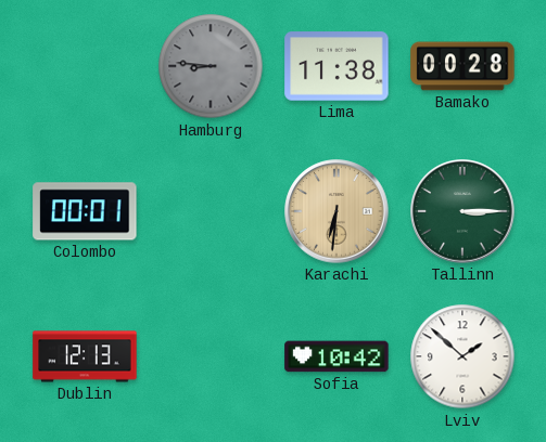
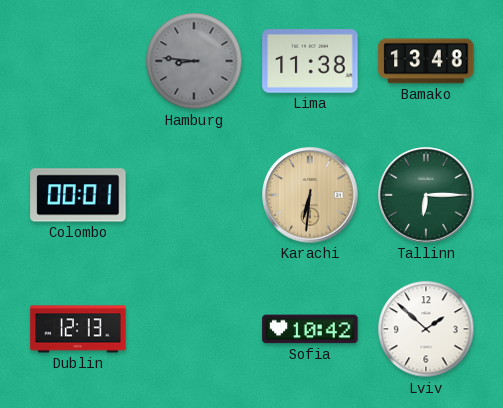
Bamako: 00:28 -> 13:48 (426, 61)
Tallinn: 3:15 -> 6:15 (426, 195)
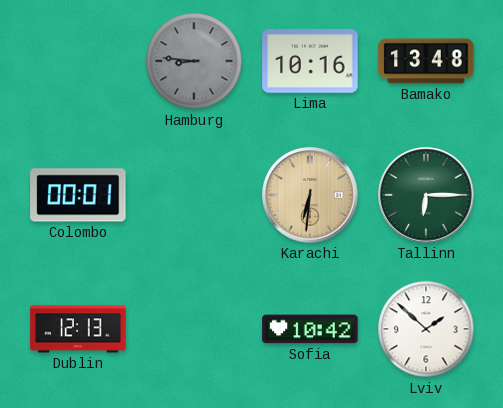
Lima: 11:38 -> 10:16 (310, 61)
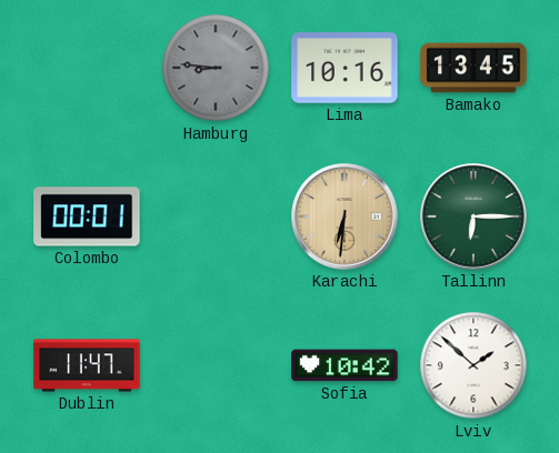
Bamako: 13:48 -> 13:45 (473, 68)
Dublin: 12:13 -> 11:47 (87, 365)
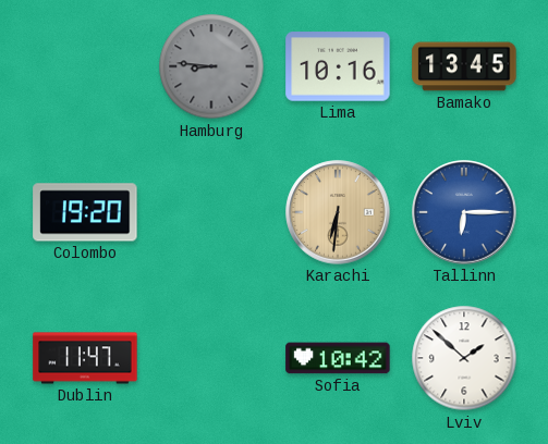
Colombo: 00:01 -> 19:20 (85, 212)
Tallinn dial: green -> blue (464, 212)
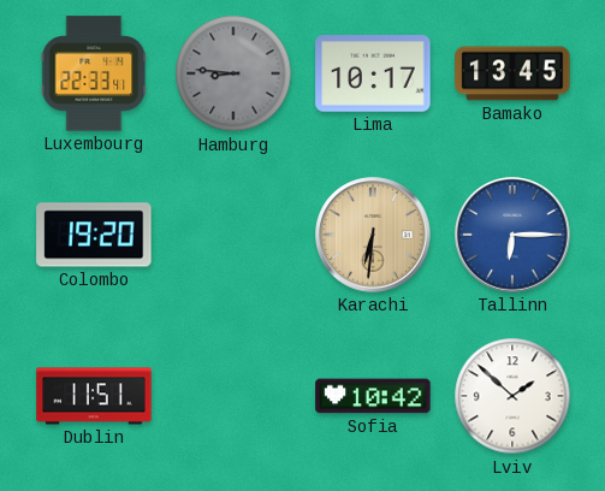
Luxembourg: none -> 22:33 (94, 73)
Lima: 10:16 -> 10:17 (373, 73)
Dublin: 11:47 -> 11:51 (94, 396)
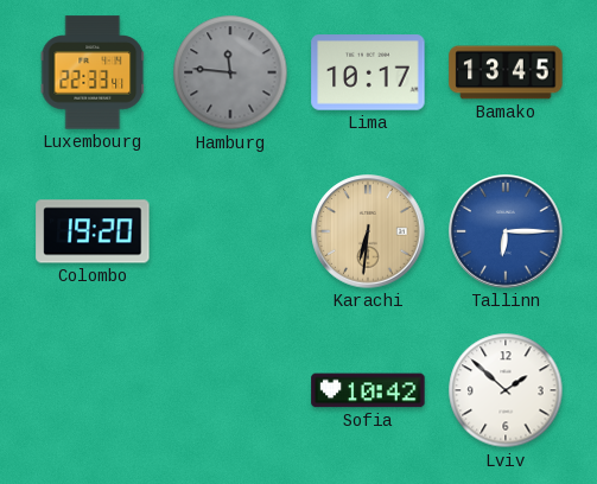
Hamburg: 8:46 -> 11:46 (230, 72)
Dublin: 11:51 -> none (94, 396)
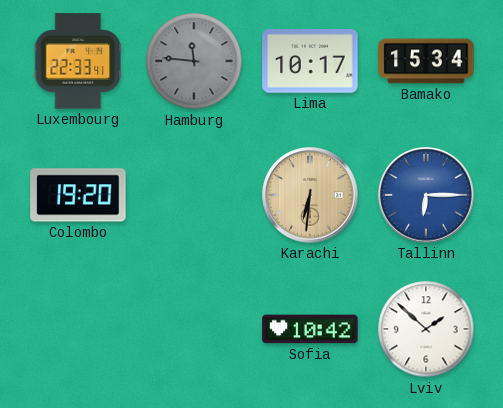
Bamako: 13:45 -> 15:34 (426, 61)
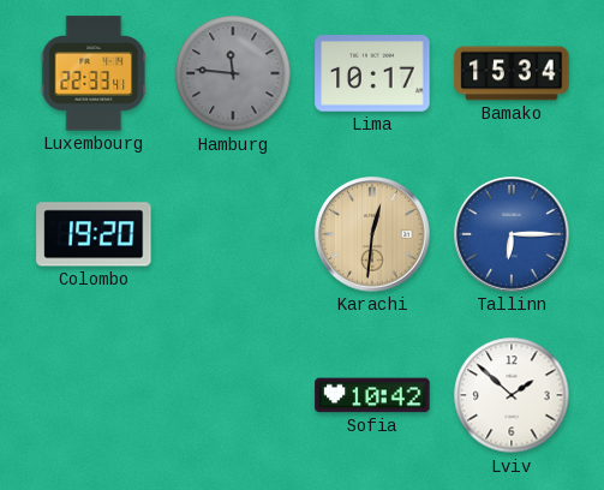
Karachi: 6:31 -> 12:31 (372, 234)
